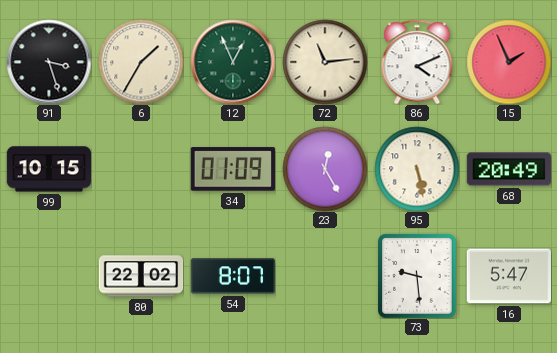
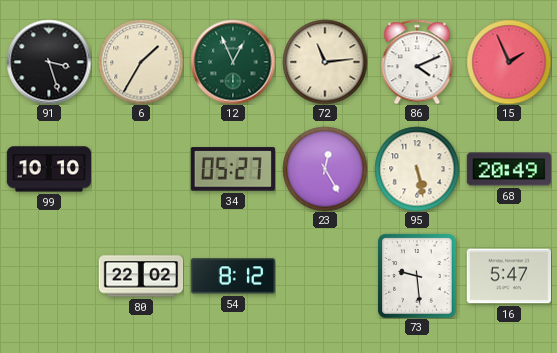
99: 10:15 -> 10:10 (48, 169)
34: 01:09 -> 05:27 (233, 169)
54: 8:07 -> 8:12 (232, 276)
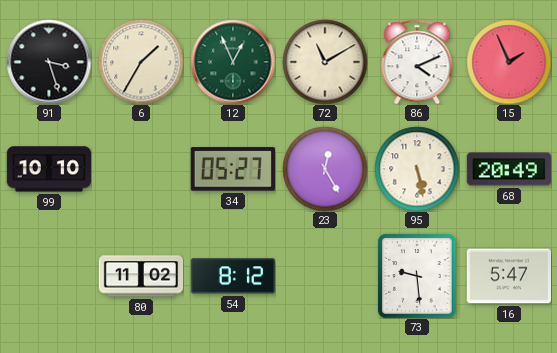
72: 11:14 -> 11:10 (325, 62)
80: 22:02 -> 11:02 (141, 276)
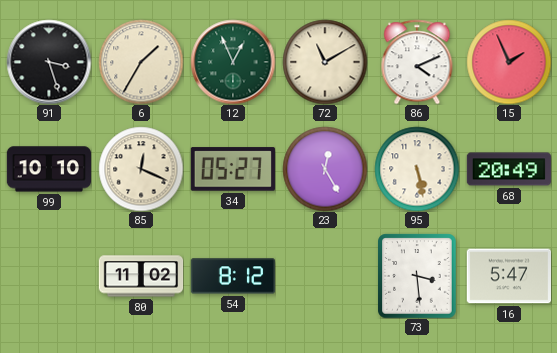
85: none -> 12:19 (141, 169)
73: 9:29 -> 3:29 (417, 276)
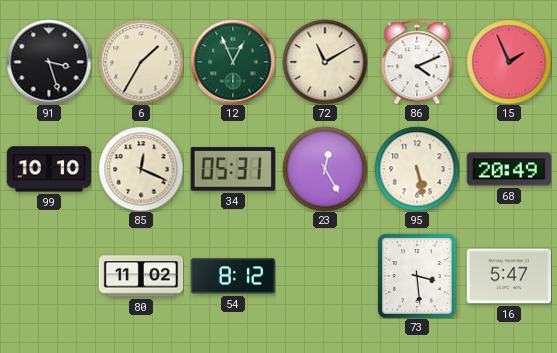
34: 05:27 -> 05:31 (233, 169)
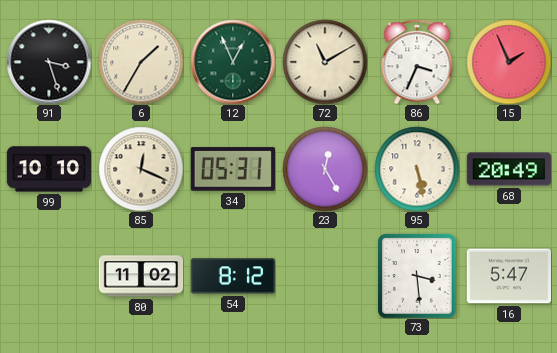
86: 4:11 -> 3:34 (417, 62)
